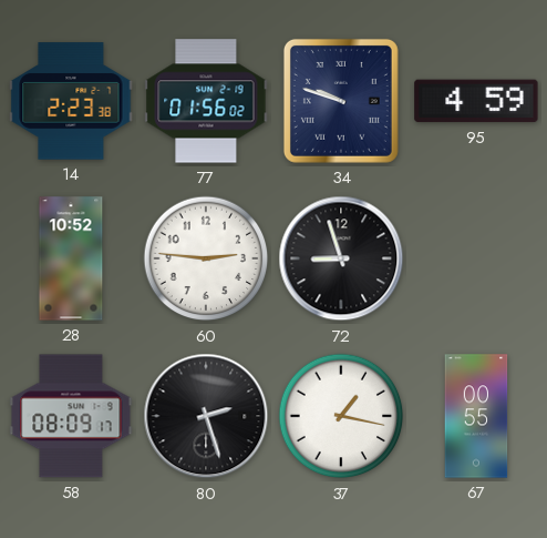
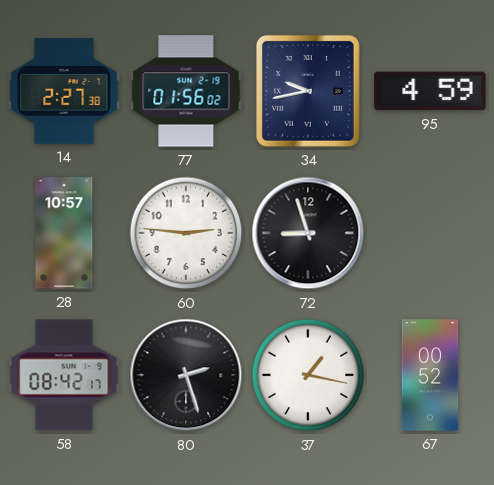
14: 2:23 -> 2:27 (64, 91)
34: 9:48 -> 9:43 (308, 91)
28: 10:52 -> 10:57 (64, 233)
58: 08:09 -> 08:42 (64, 375)
67: 00:55 -> 00:52 (430, 375)
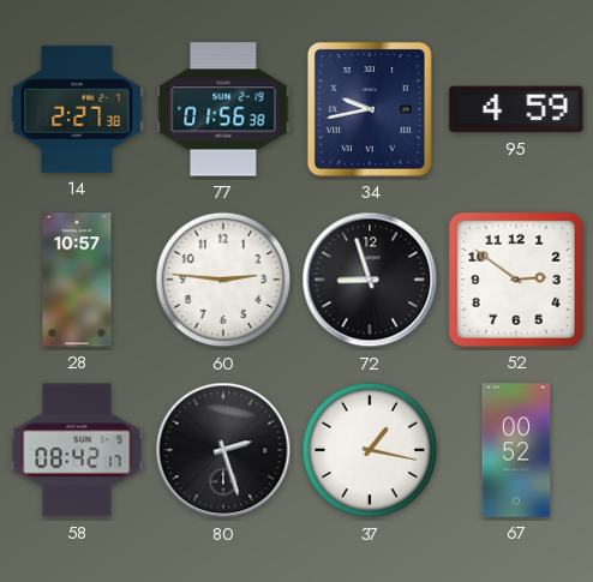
77: 01:56:02 -> 01:56:38 (223, 109)
52: none -> 2:51 (516, 280)
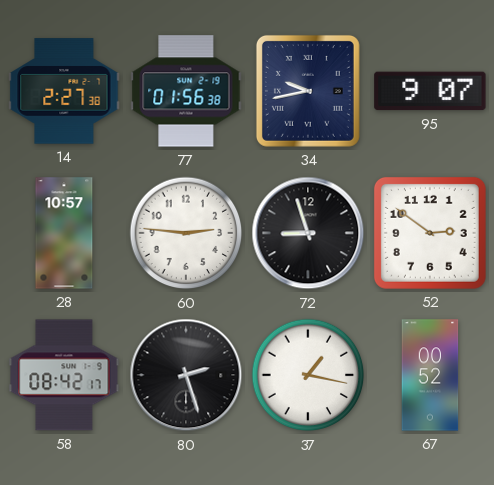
95: 4:59 -> 9:07 (430, 91)
